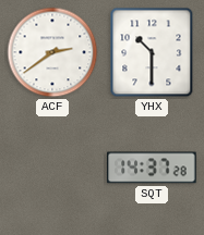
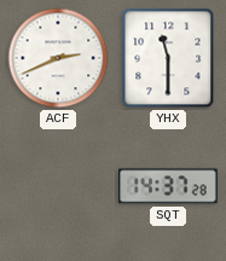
ACF: 2:39 -> 2:41 (58, 58)
YHX: 10:30 -> 11:30 (168, 58)
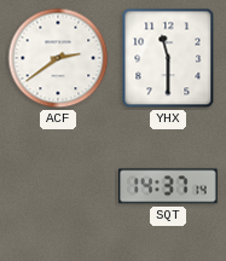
ACF: 2:41 -> 2:39 (58, 58)
SQT: 14:37:28 -> 14:37:14 (168, 186)
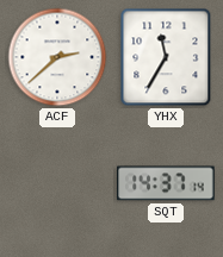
ACF: 2:39 -> 2:38 (57, 57)
YHX: 11:30 -> 11:35 (166, 57)
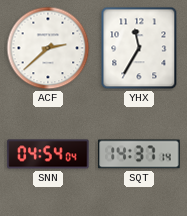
SNN: none -> 04:54 (48, 154)
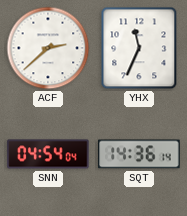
YHX: 11:35 -> 11:34 (139, 48)
SQT: 14:37 -> 14:36 (139, 154)
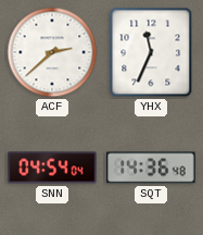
SQT: 14:36:14 -> 14:36:48 (151, 168)
